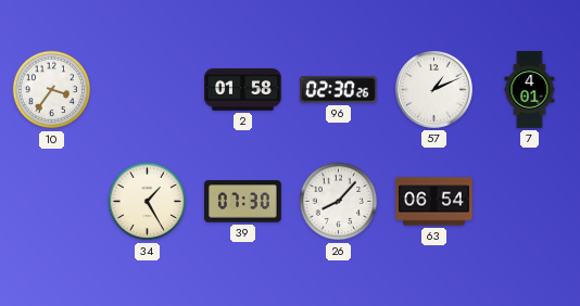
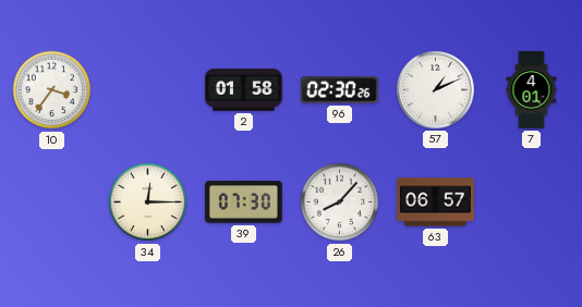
34: 1:25 -> 12:15 (148, 202)
63: 06:54 -> 06:57 (436, 202)
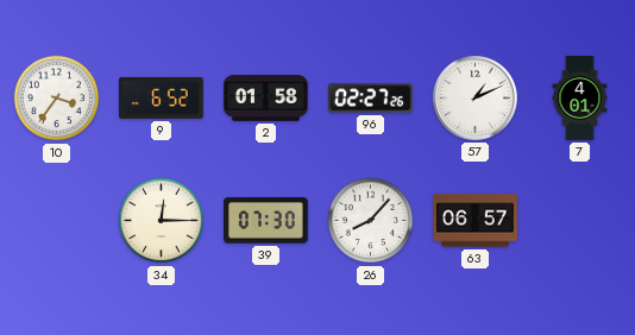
9: none -> 6:52 (162, 97)
96: 02:30 -> 02:27 (371, 99)
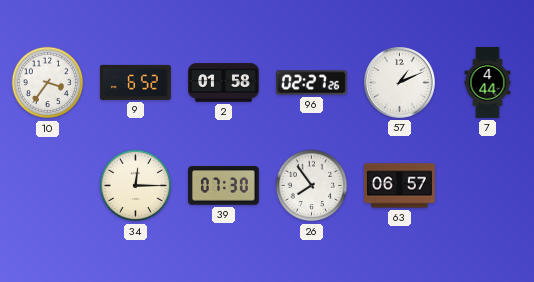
7: 4:01 -> 4:44 (488, 83)
26: 8:07 -> 7:54 (312, 186)
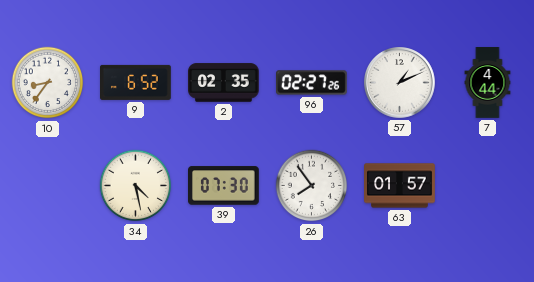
10: 3:36 -> 8:36 (48, 83)
2: 01:58 -> 02:35 (224, 83)
34: 12:15 -> 4:28 (136, 186)
63: 06:57 -> 01:57 (400, 186)
